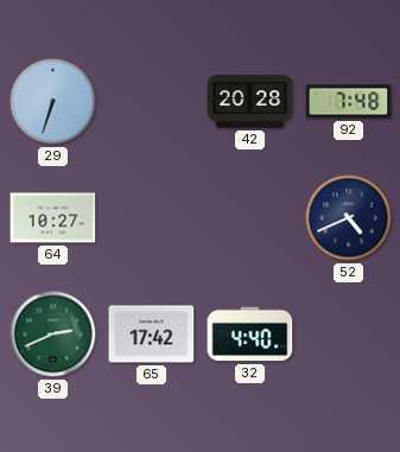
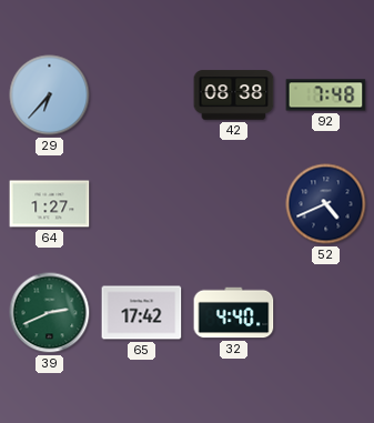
29: 6:33 -> 6:37 (50, 95)
42: 20:28 -> 08:38 (234, 95)
64: 10:27 -> 1:27 (50, 204)
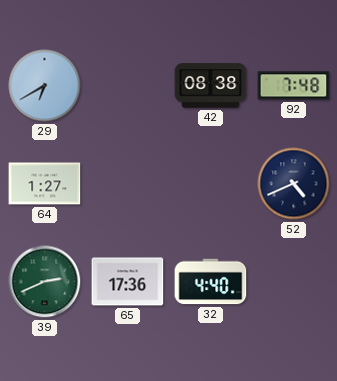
29: 6:37 -> 6:40 (45, 86)
65: 17:42 -> 17:36 (128, 282)
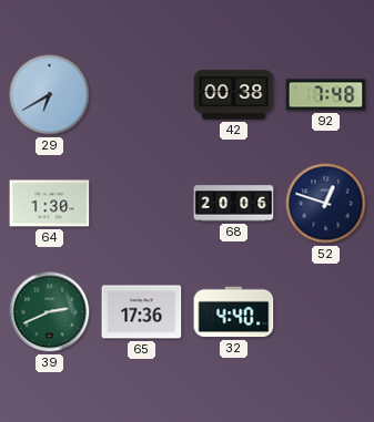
42: 08:38 -> 00:38 (234, 95)
64: 1:27 -> 1:30 (50, 204)
68: none -> 20:06 (234, 204)
52: 4:41 -> 12:48 (326, 204)
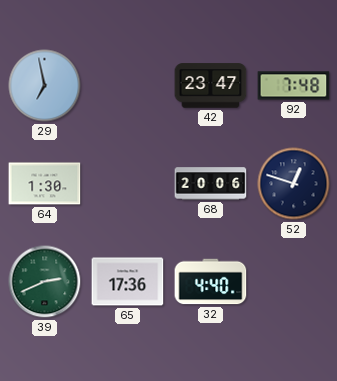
29: 6:40 -> 6:58 (45, 86)
42: 00:38 -> 23:47 (211, 86)
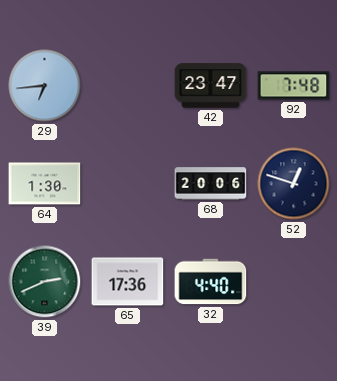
29: 6:58 -> 6:44 (45, 86)
